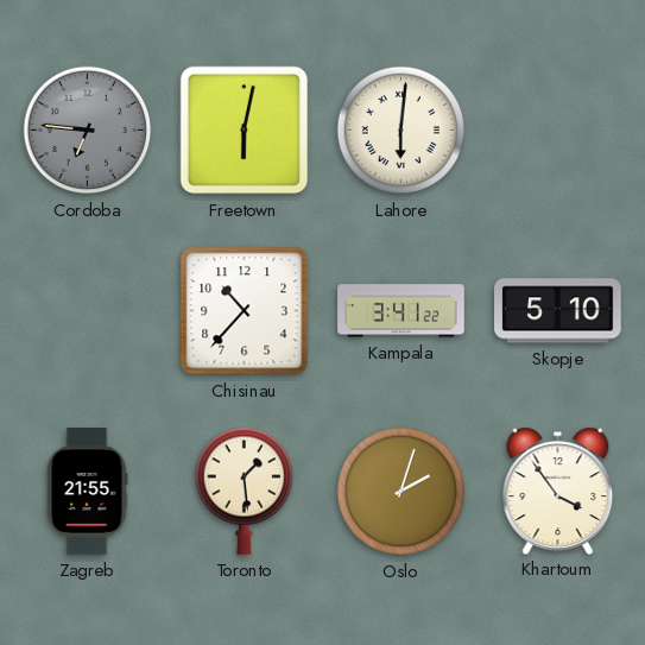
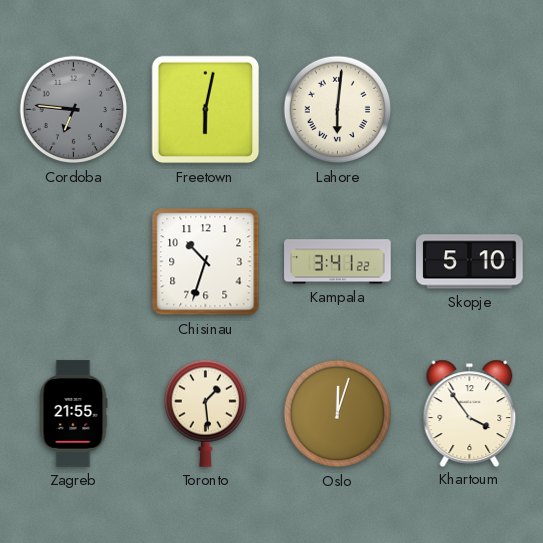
Chisinau: 10:37 -> 10:33 (206, 262)
Oslo: 2:03 -> 12:03 (338, 414)
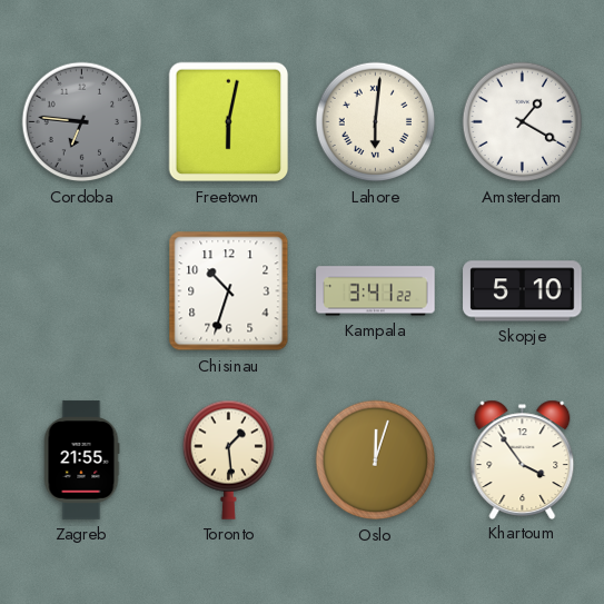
Amsterdam: none -> 1:20 (523, 122)
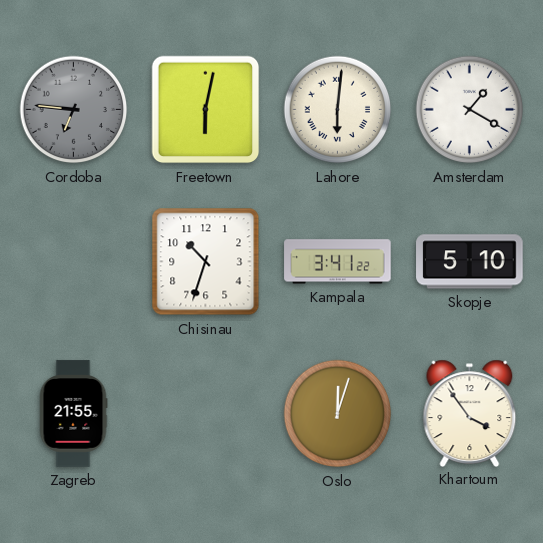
Toronto: 1:29 -> none (228, 459)
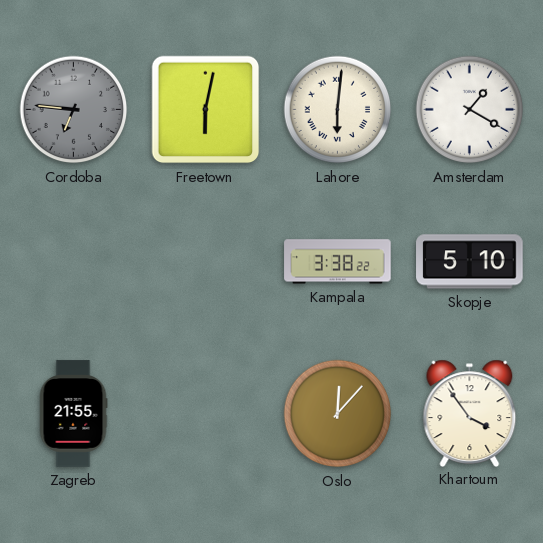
Chisinau: 10:33 -> none (206, 262)
Kampala: 3:41 -> 3:38 (338, 262)
Oslo: 12:03 -> 12:07 (338, 414)
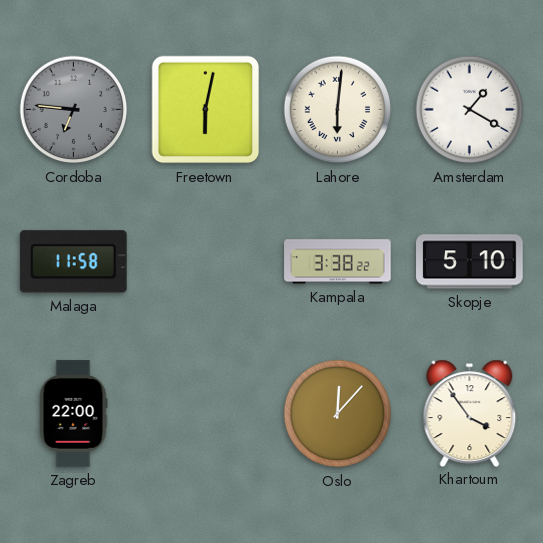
Malaga: none -> 11:58 (74, 262)
Zagreb: 21:55 -> 22:00 (73, 414)
